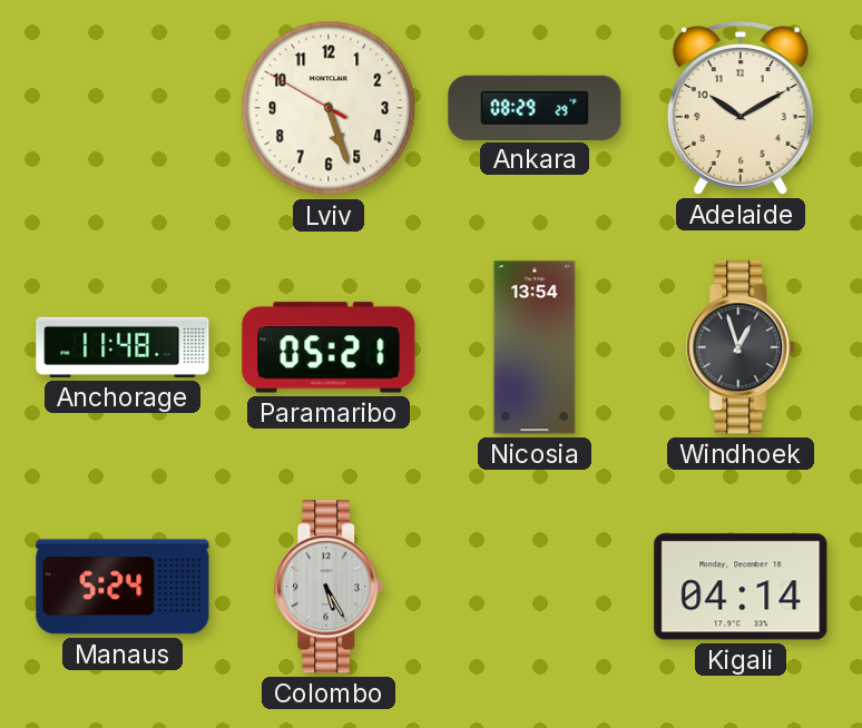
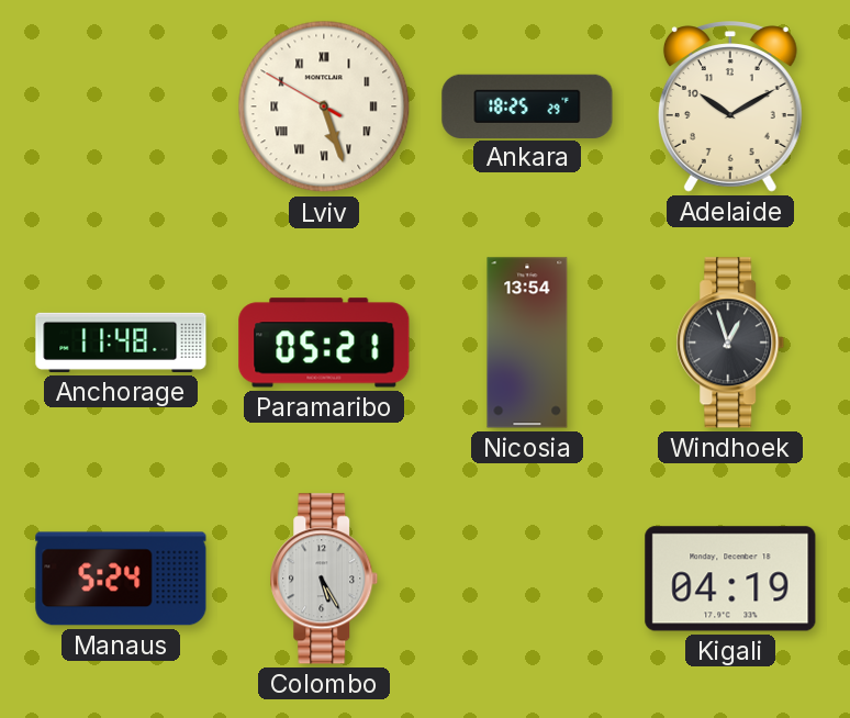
Lviv numerals: Arabic -> Roman (324, 106)
Ankara: 08:29 -> 18:25 (527, 105)
Kigali: 04:14 -> 04:19 (730, 579)
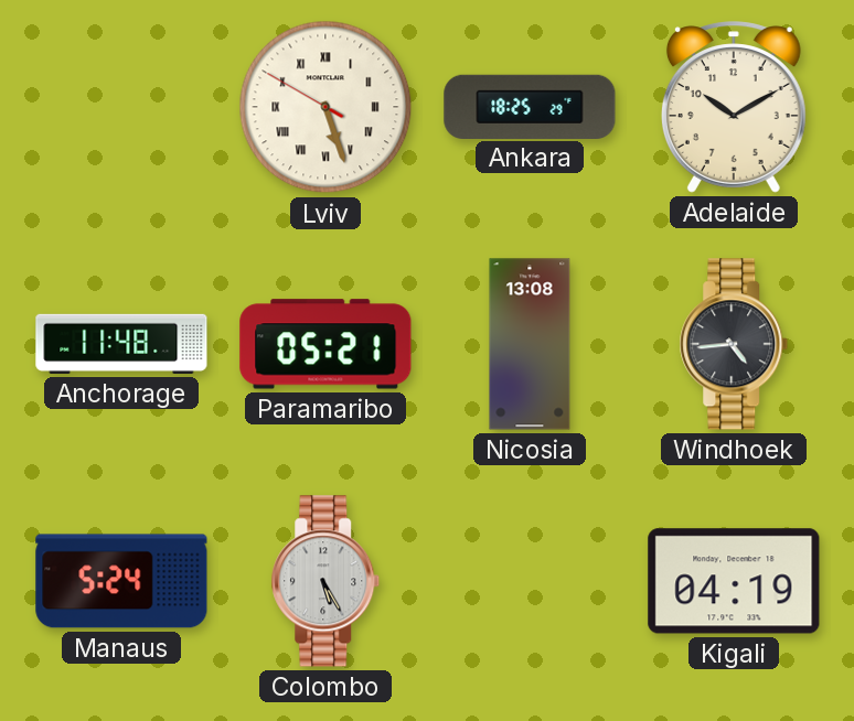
Nicosia: 13:54 -> 13:08 (530, 344)
Windhoek: 12:57 -> 4:44 (734, 344)
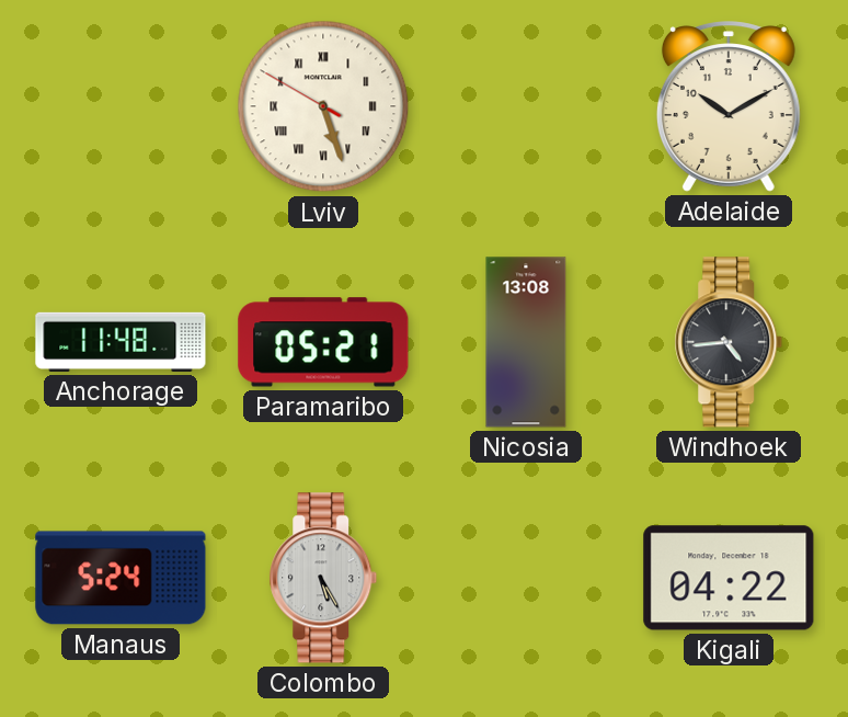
Ankara: 18:25 -> none (530, 106)
Kigali: 04:19 -> 04:22 (729, 578)
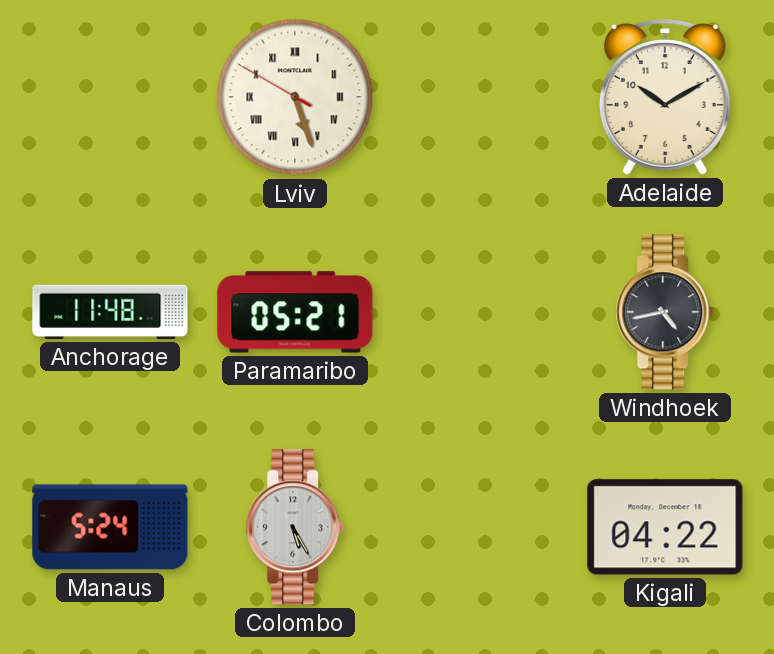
Nicosia: 13:08 -> none (526, 342)
Windhoek: 4:44 -> 4:43 (665, 312)
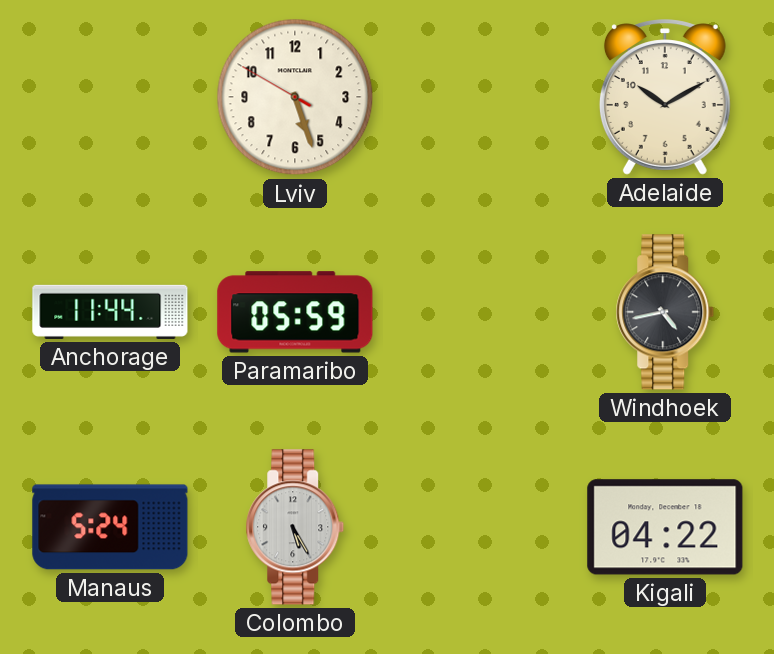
Lviv numerals: Roman -> Arabic (295, 97)
Anchorage: 11:48 -> 11:44 (110, 312)
Paramaribo: 05:21 -> 05:59 (295, 312)
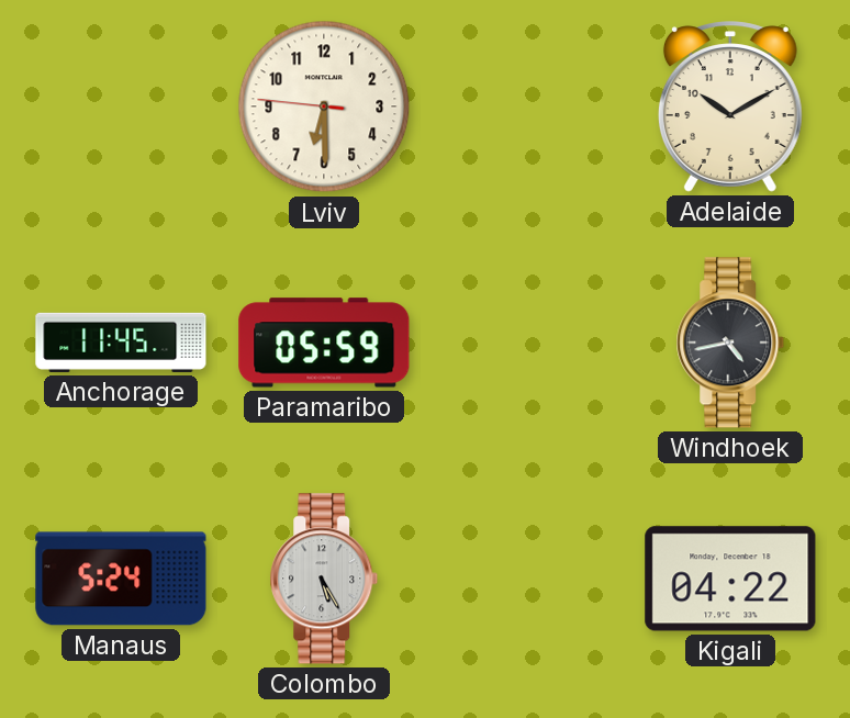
Lviv: 5:26 -> 6:29 (324, 106)
Anchorage: 11:44 -> 11:45 (121, 343)
